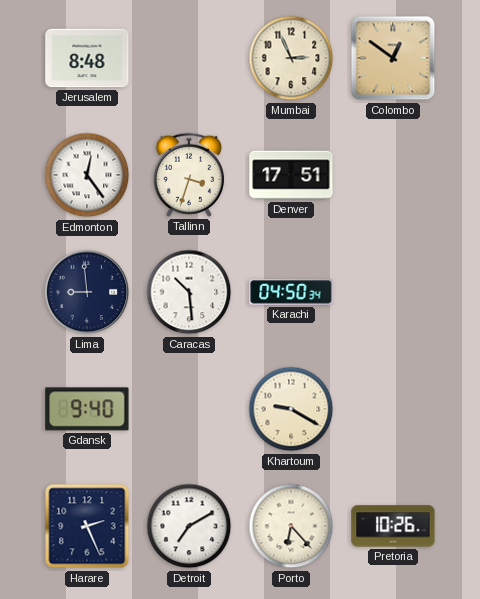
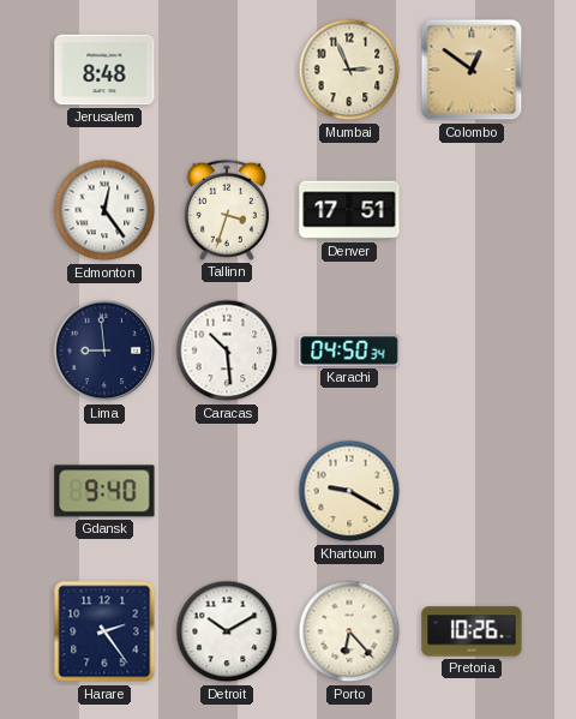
Harare: 2:26 -> 2:24 (104, 631)
Detroit: 7:10 -> 10:10 (227, 631)
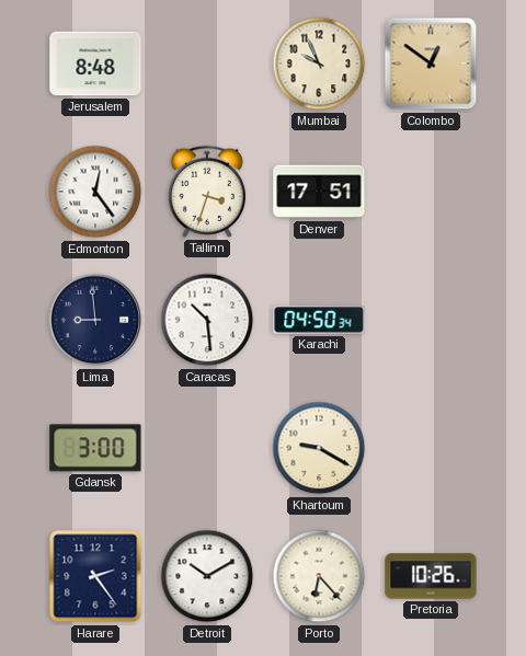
Mumbai: 2:56 -> 9:56 (319, 64)
Gdansk: 9:40 -> 3:00 (95, 448)
